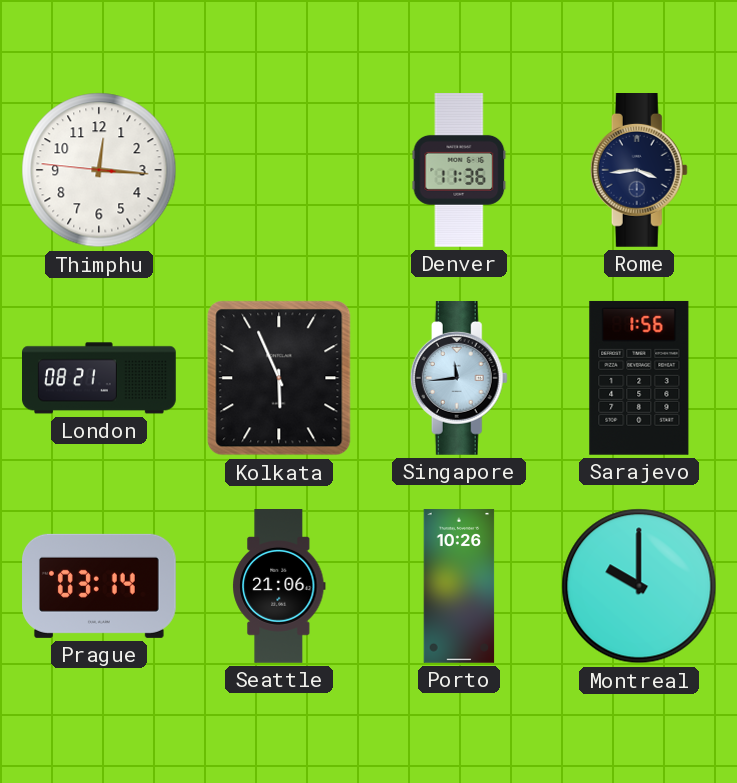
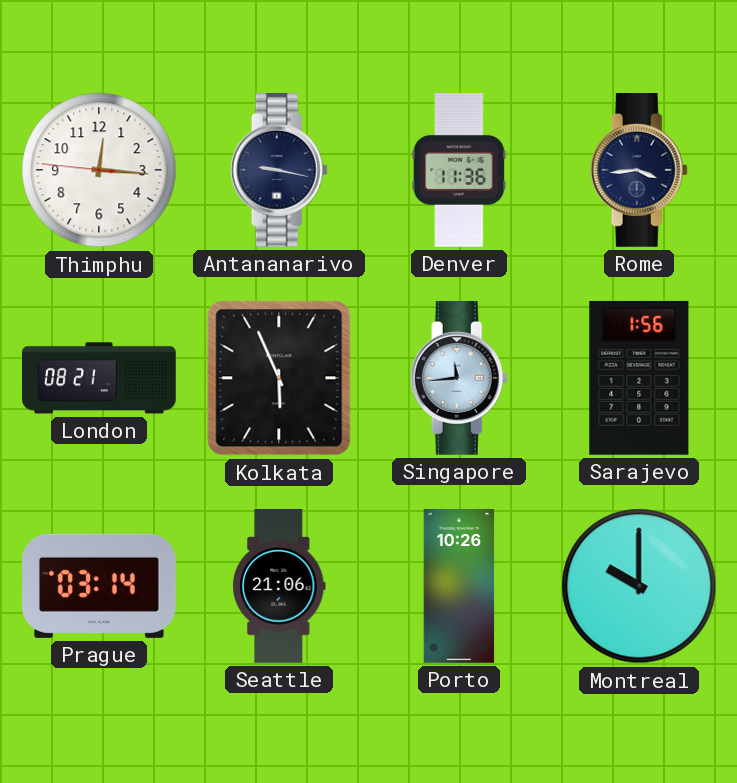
Antananarivo: none -> 9:17 (279, 171)
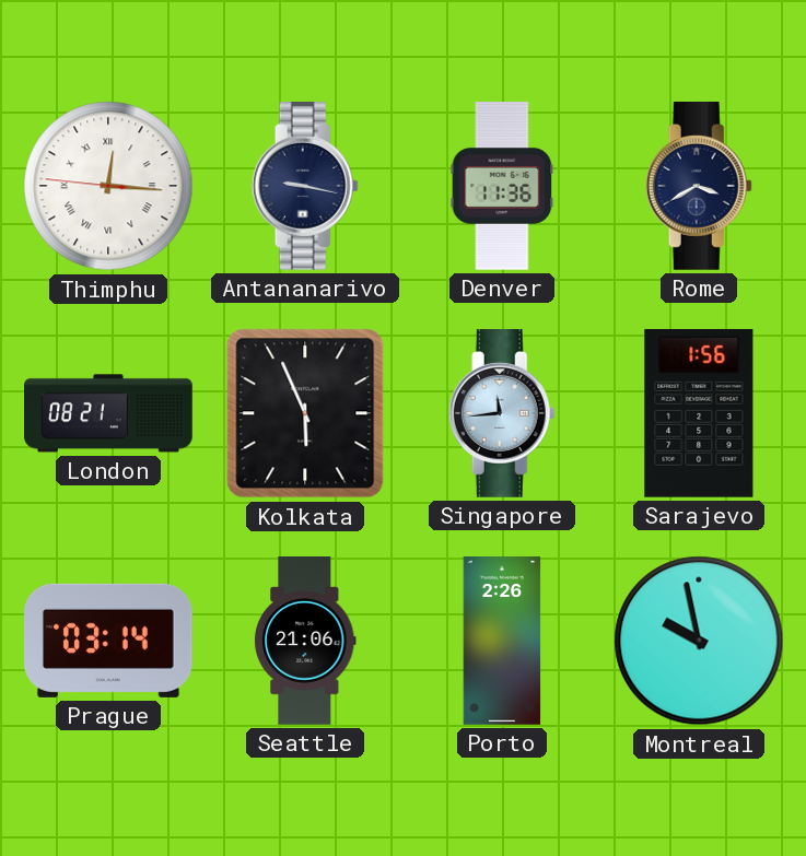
Thimphu numerals: Arabic -> Roman (108, 186)
Rome: 3:44 -> 3:40 (699, 187)
Porto: 10:26 -> 2:26 (502, 641)
Montreal: 10:00 -> 9:58 (699, 641)
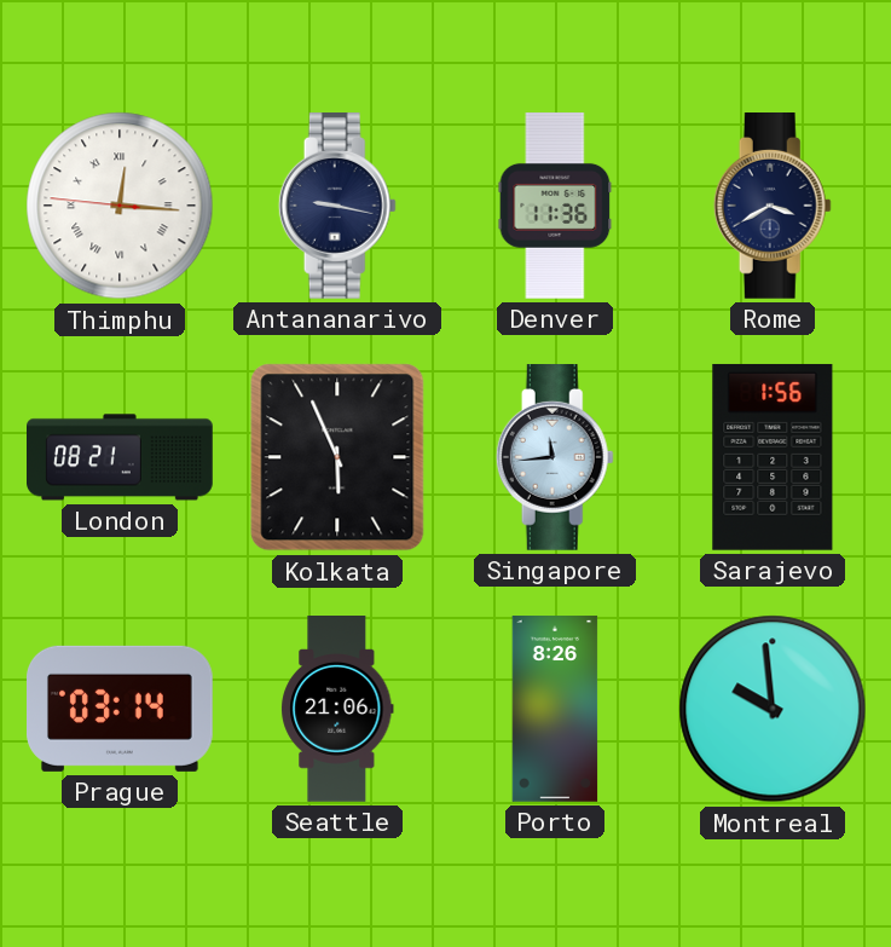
Porto: 2:26 -> 8:26 (555, 709)
Montreal: 9:58 -> 9:59 (773, 709)
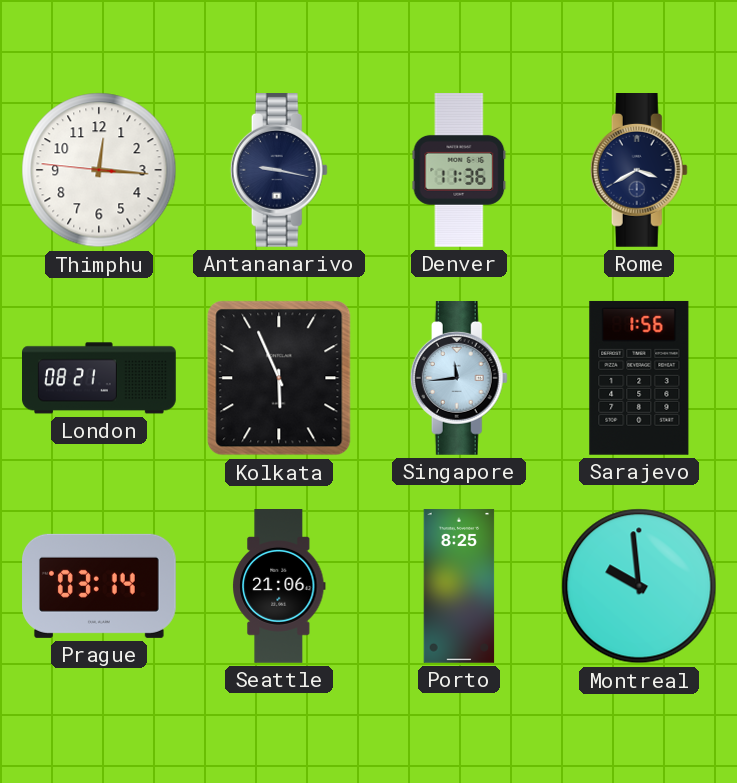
Thimphu numerals: Roman -> Arabic (99, 170)
Porto: 8:26 -> 8:25 (459, 586)
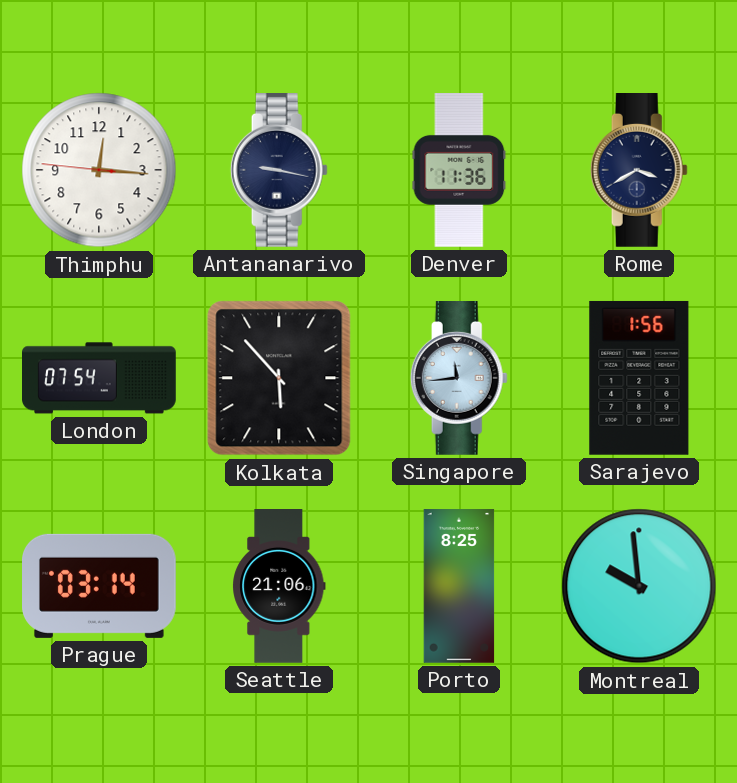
London: 08:21 -> 07:54 (99, 378)
Kolkata: 5:56 -> 5:53 (279, 378)
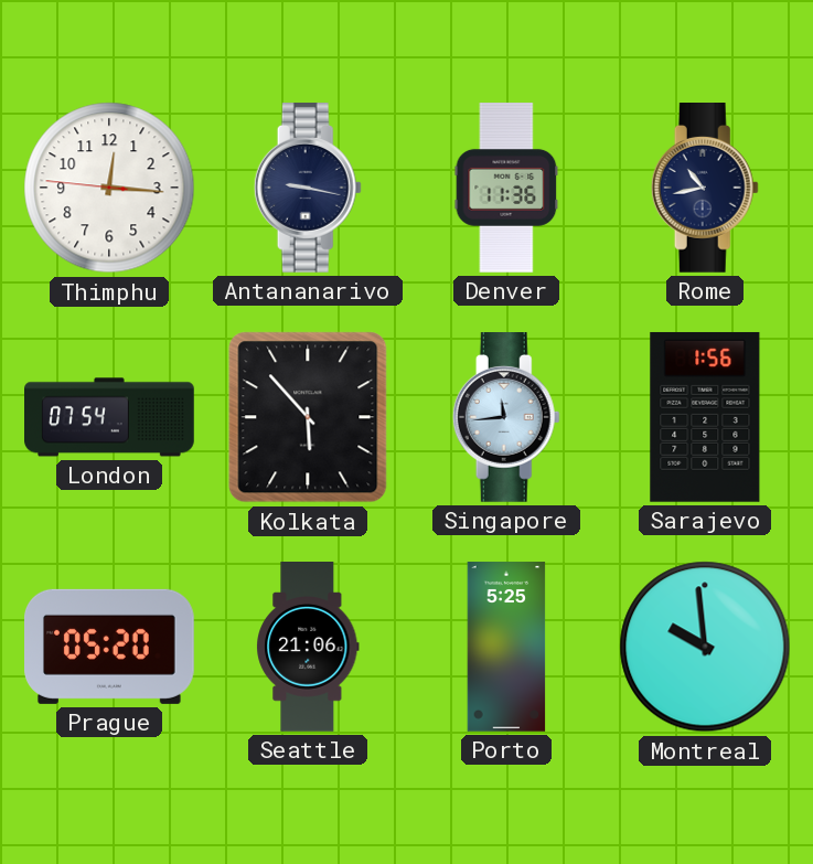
Rome: 3:40 -> 10:43 (705, 189)
Prague: 03:14 -> 05:20 (110, 647)
Porto: 8:25 -> 5:25 (506, 647)
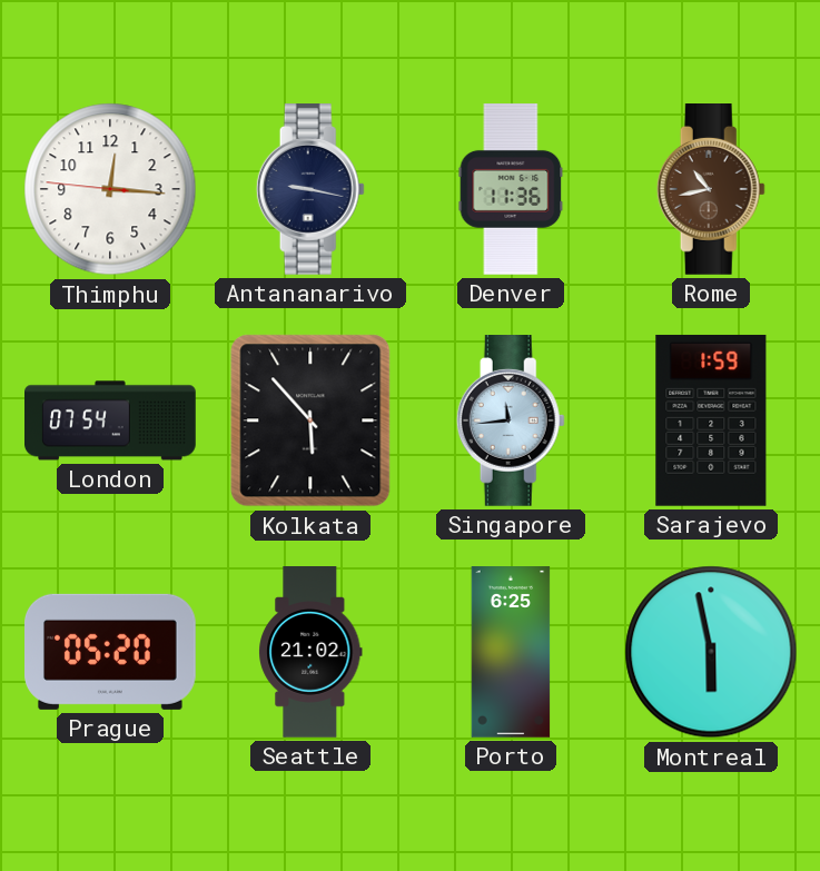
Rome dial: navy -> brown (711, 190)
Sarajevo: 1:56 -> 1:59 (711, 420)
Seattle: 21:06 -> 21:02 (310, 652)
Porto: 5:25 -> 6:25 (511, 652)
Montreal: 9:59 -> 5:58 (711, 652)
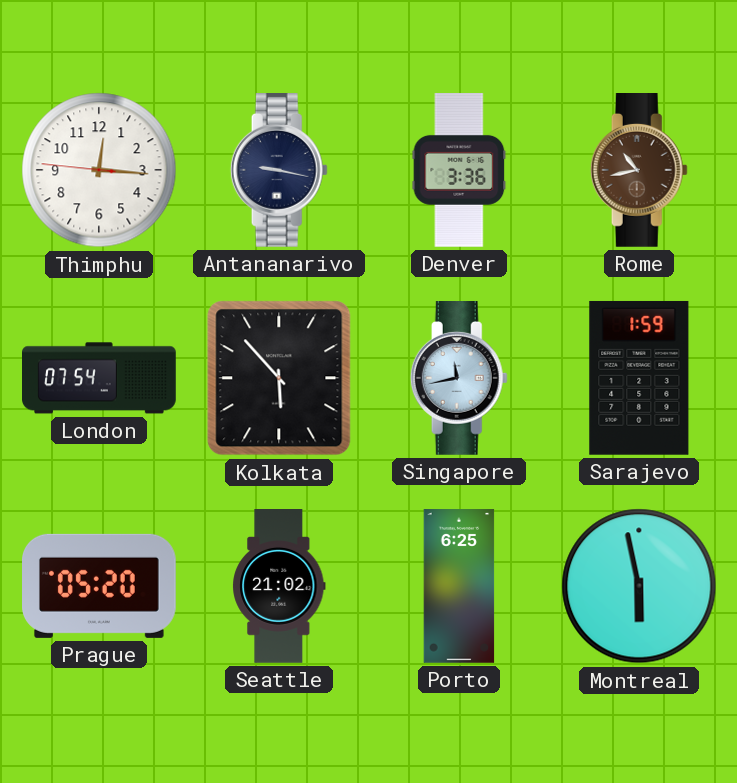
Denver: 11:36 -> 3:36 (459, 171)
Singapore: 11:44 -> 11:43 (459, 379)
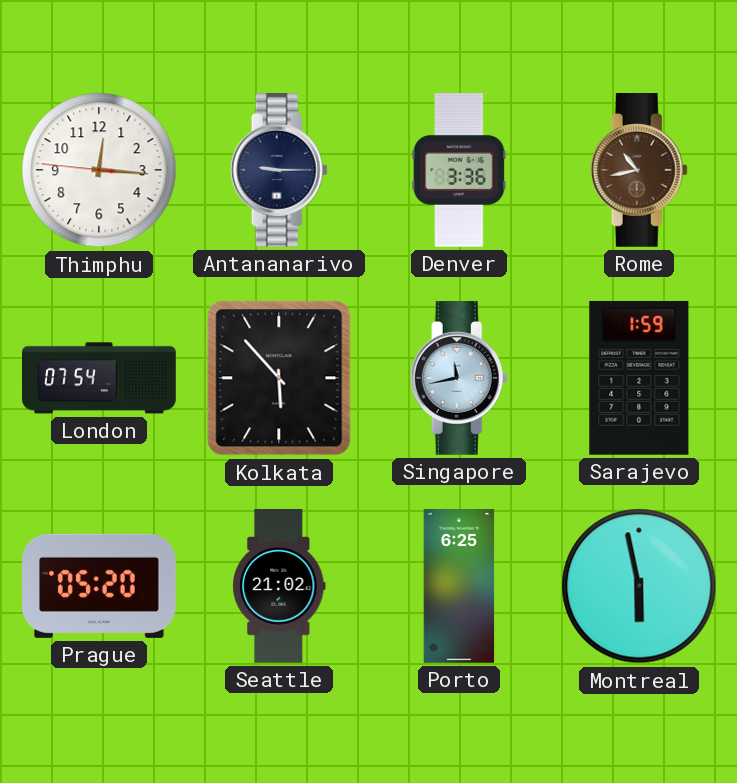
Antananarivo: 9:17 -> 9:15 (279, 171)
